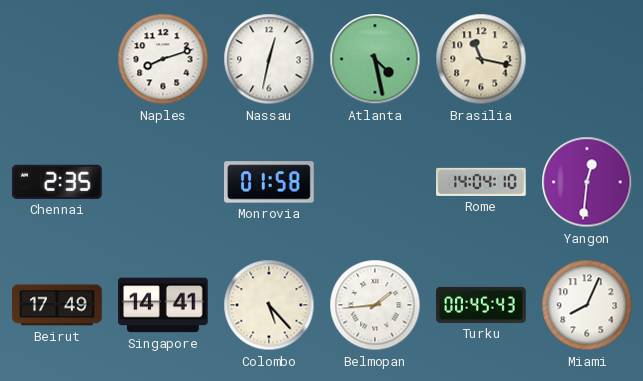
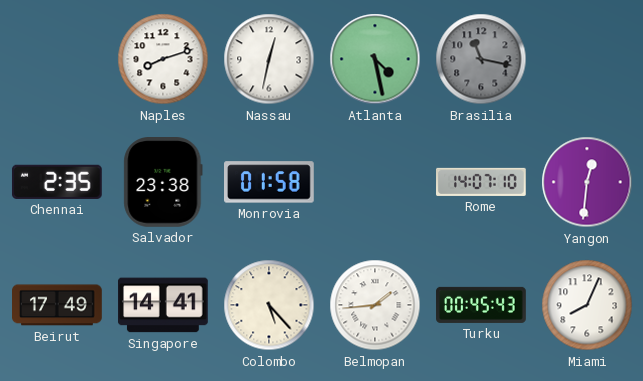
Brasilia dial: cream -> grey (481, 59)
Salvador: none -> 23:38 (163, 183)
Rome: 14:04 -> 14:07 (481, 182)
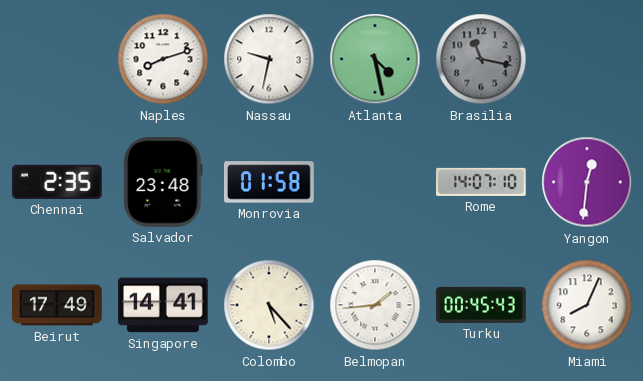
Nassau: 12:32 -> 9:32 (269, 59)
Salvador: 23:38 -> 23:48 (163, 183)
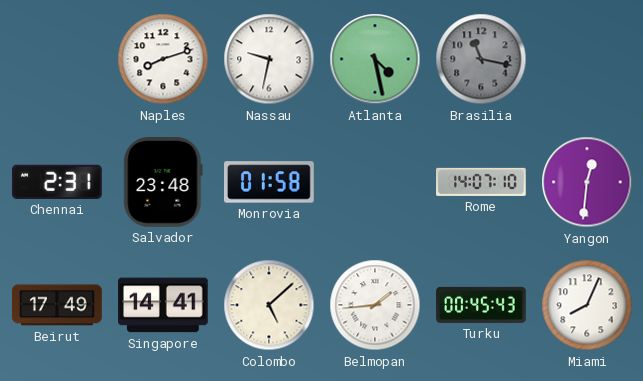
Chennai: 2:35 -> 2:31 (57, 182)
Colombo: 5:23 -> 5:08 (269, 305)
